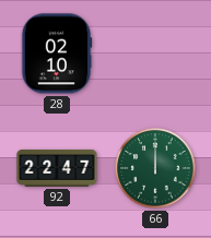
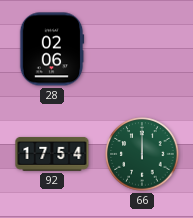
28: 02:10 -> 02:06 (52, 49)
92: 22:47 -> 17:54 (52, 154)
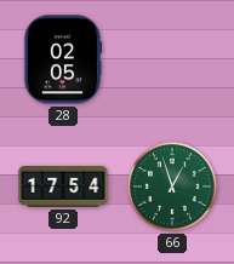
28: 02:06 -> 02:05 (63, 59)
66: 12:00 -> 12:57 (172, 186)
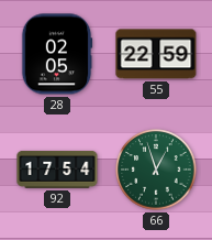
55: none -> 22:59 (156, 54)
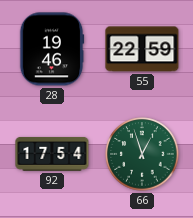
28: 02:05 -> 19:46 (52, 49)
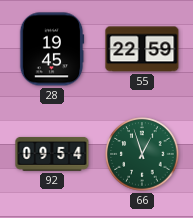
28: 19:46 -> 19:45 (52, 49)
92: 17:54 -> 09:54 (52, 154)
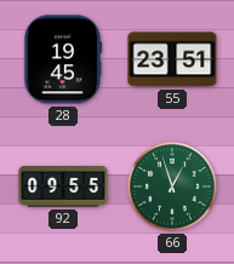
55: 22:59 -> 23:51 (172, 59)
92: 09:54 -> 09:55 (63, 186)
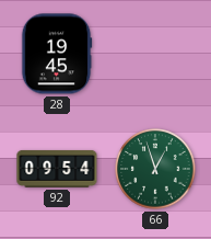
55: 23:51 -> none (172, 59)
92: 09:55 -> 09:54 (57, 169)
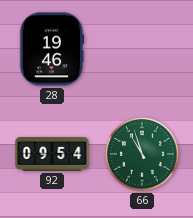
28: 19:45 -> 19:46 (52, 49)
66: 12:57 -> 10:57 (142, 154)
